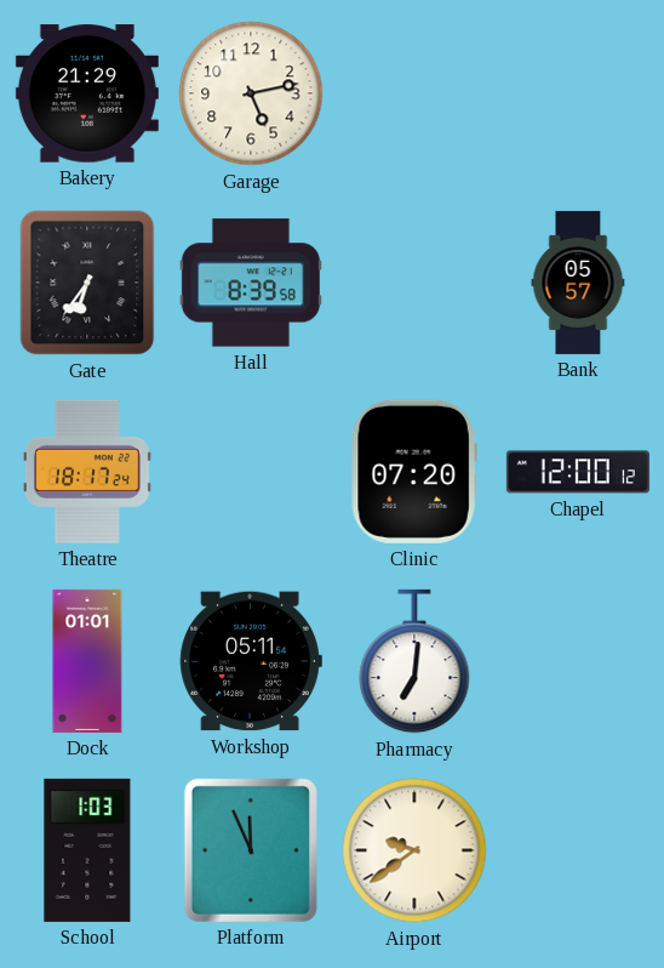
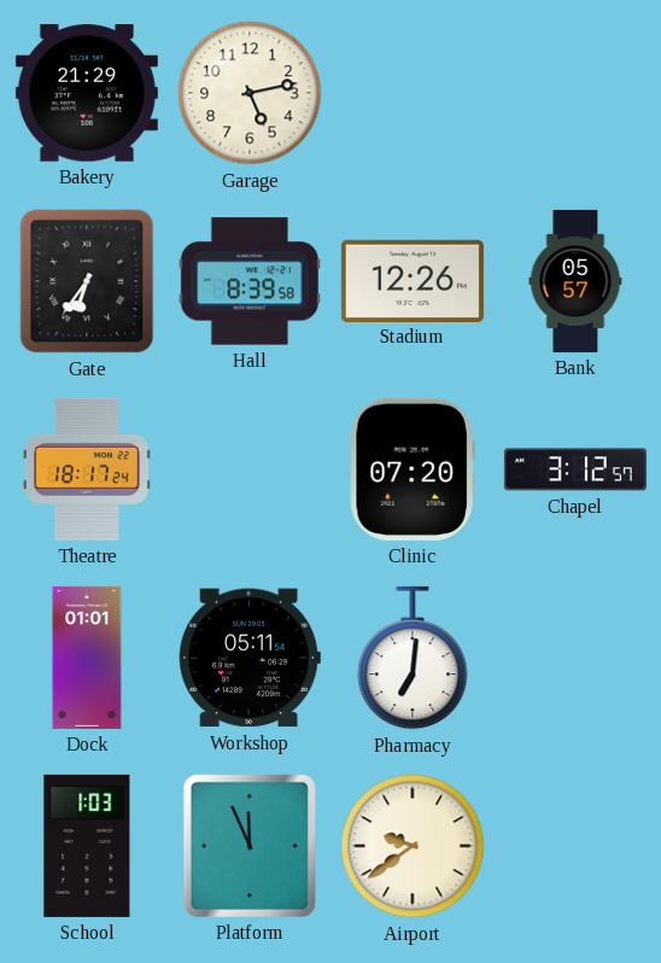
Stadium: none -> 12:26 (413, 280)
Chapel: 12:00 -> 3:12 (575, 469)
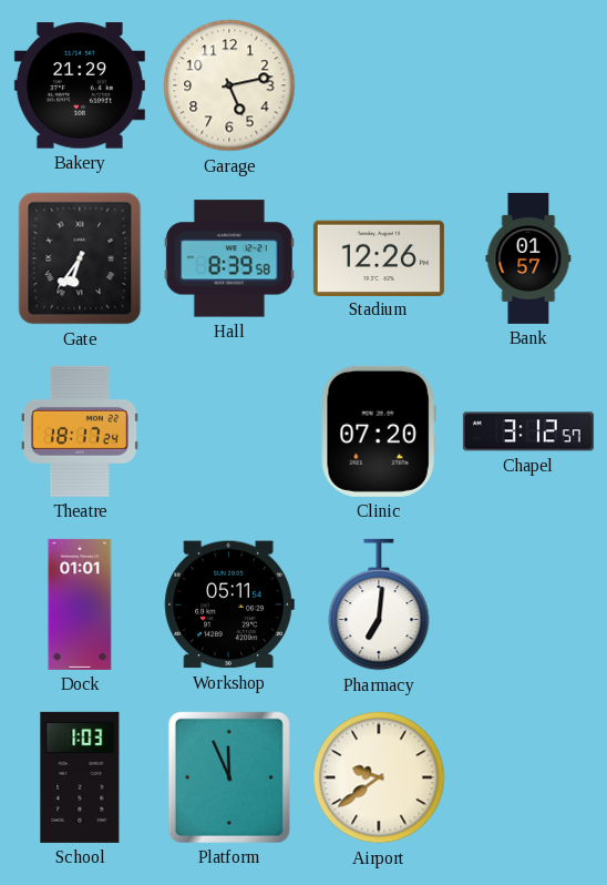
Bank: 05:57 -> 01:57 (528, 258)
